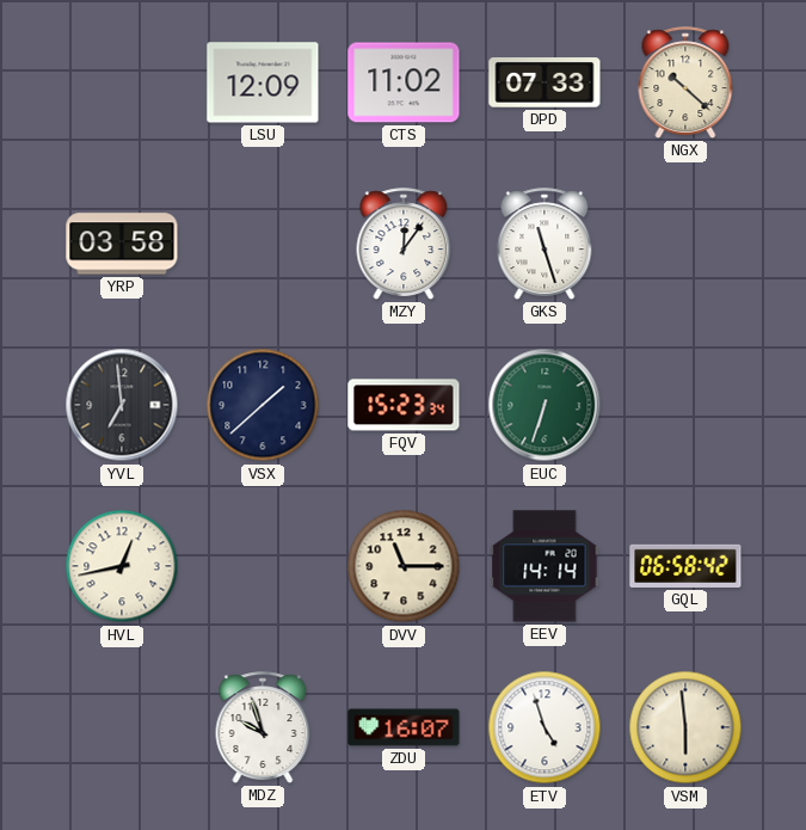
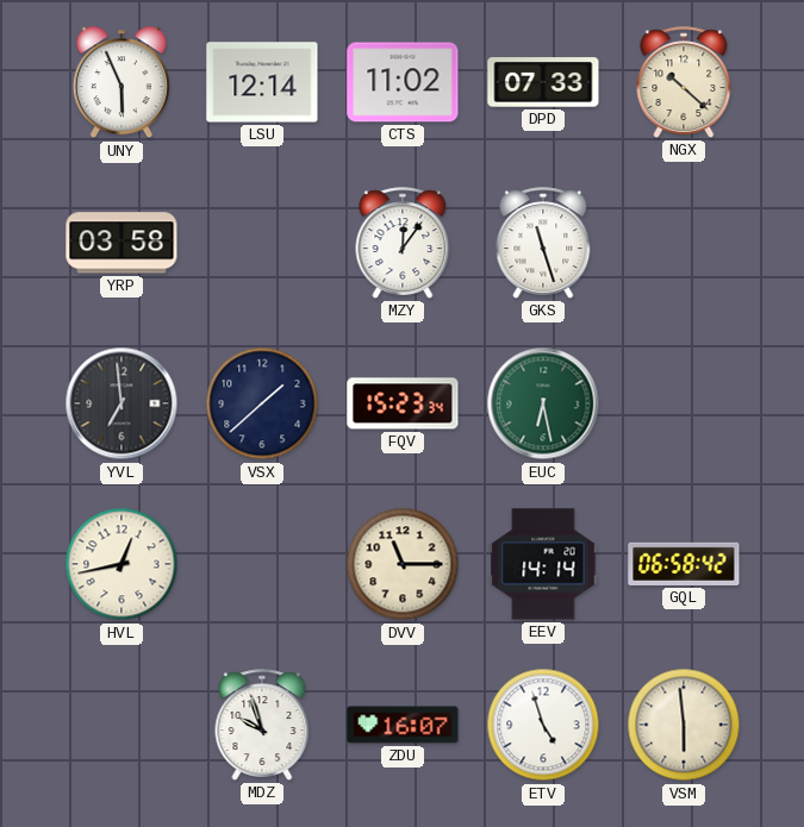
UNY: none -> 5:56 (121, 83)
LSU: 12:09 -> 12:14 (262, 82)
EUC: 6:33 -> 6:28 (543, 403)
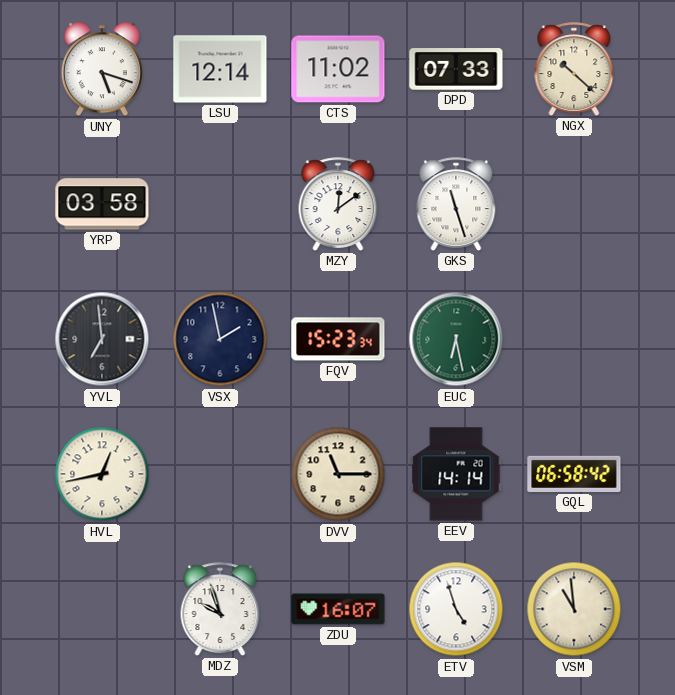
UNY: 5:56 -> 5:18 (102, 70)
MZY: 12:06 -> 12:09 (338, 204)
VSX: 1:38 -> 1:58 (220, 339)
VSM: 5:59 -> 10:59 (574, 609)
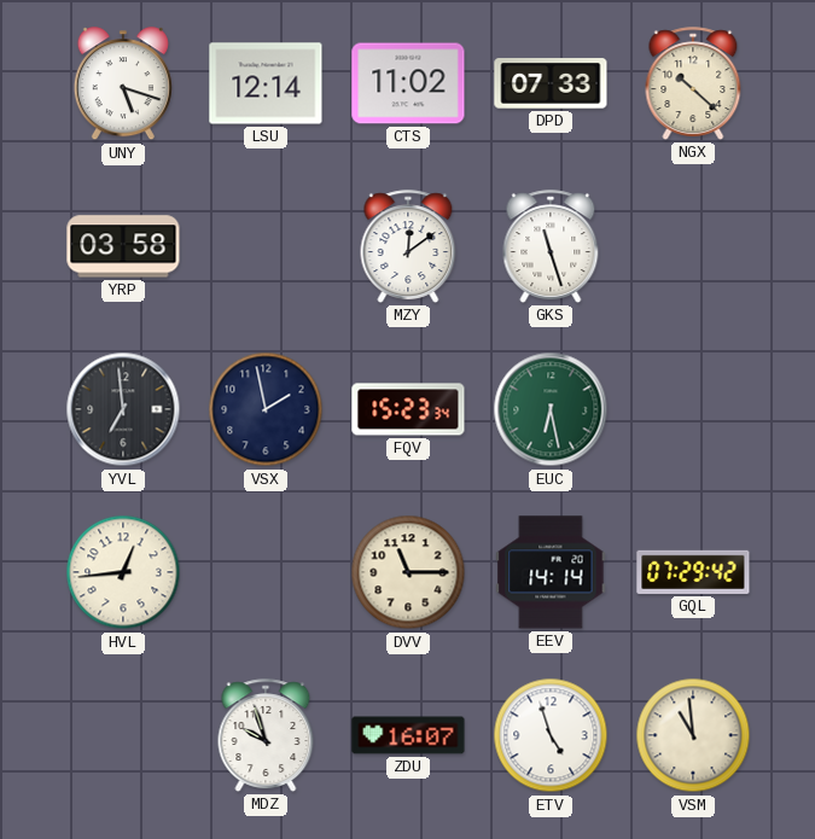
HVL: 12:43 -> 12:44 (123, 572)
GQL: 06:58 -> 07:29 (693, 572)
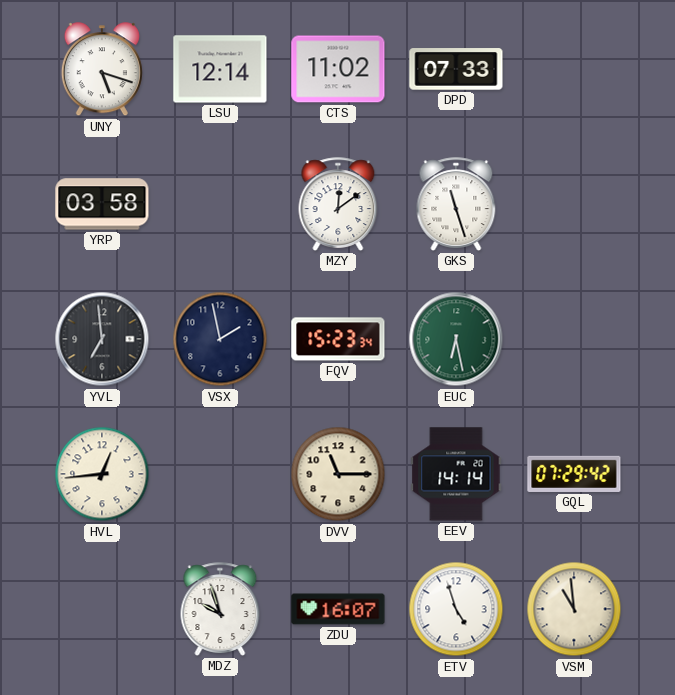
NGX: 10:22 -> none (693, 83)
